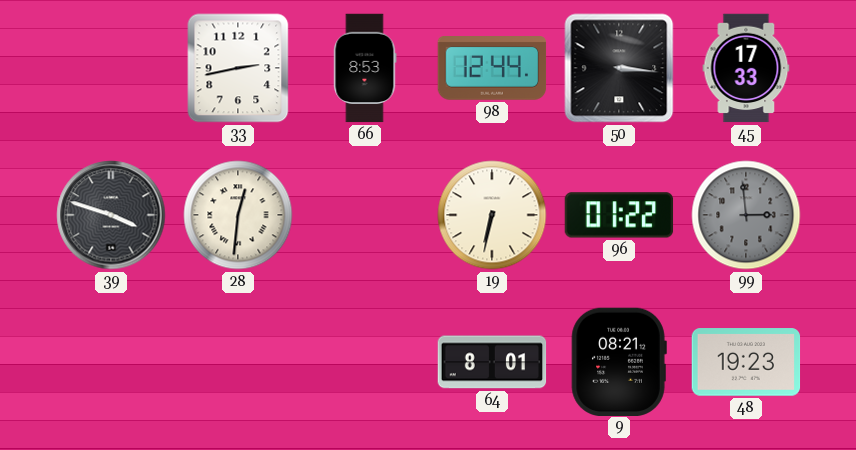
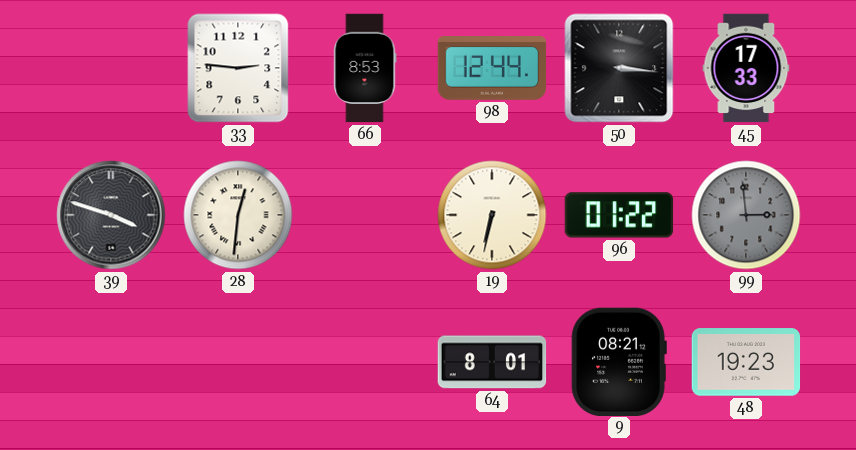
33: 2:43 -> 2:46 (238, 68)
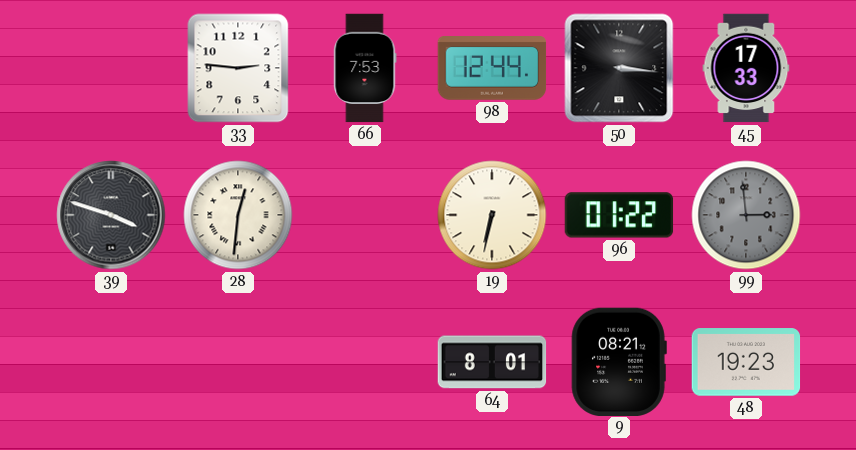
66: 8:53 -> 7:53 (365, 68)
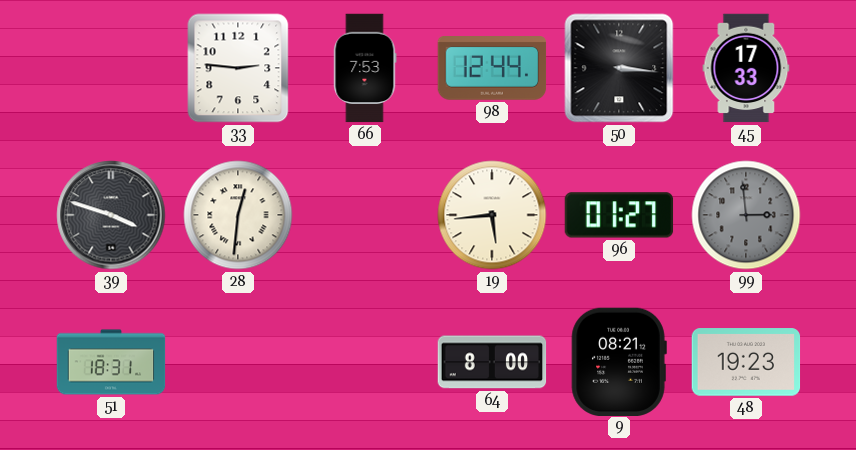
19: 6:32 -> 5:44 (492, 215)
96: 01:22 -> 01:27 (619, 215)
51: none -> 18:31 (111, 362)
64: 8:01 -> 8:00 (492, 362)
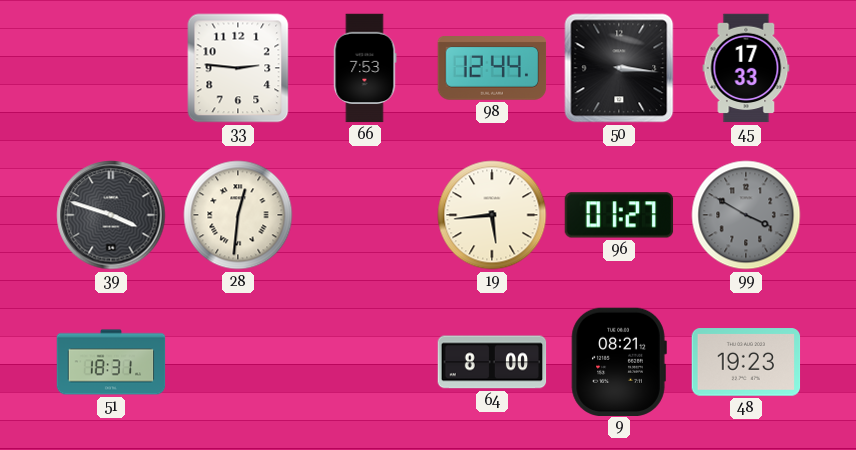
99: 2:59 -> 3:50 (746, 215)
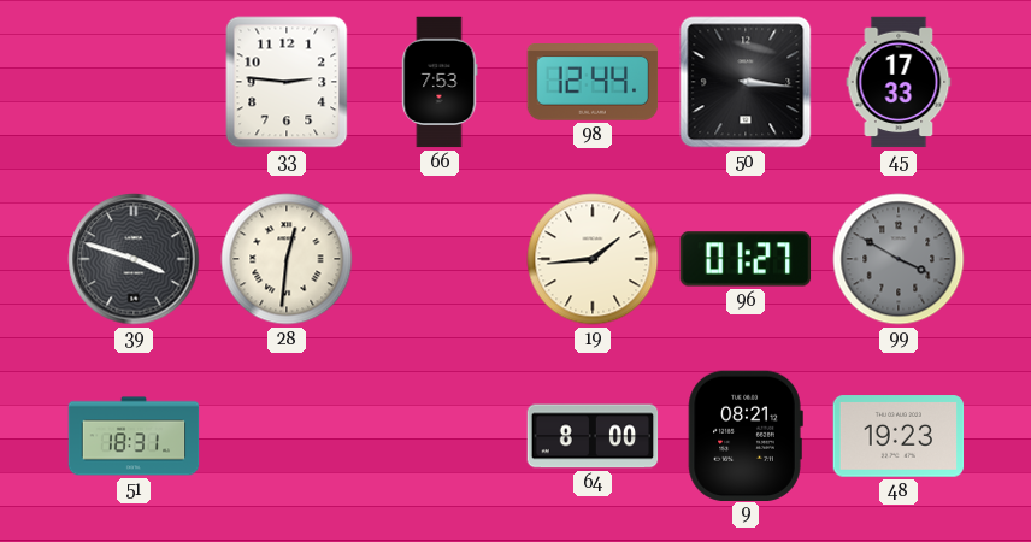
19: 5:44 -> 1:44 (593, 259)
